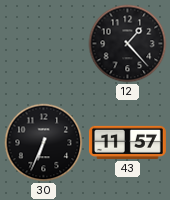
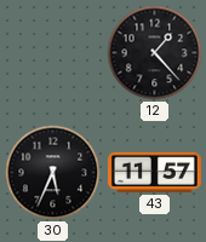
30: 6:34 -> 5:34 (53, 173)
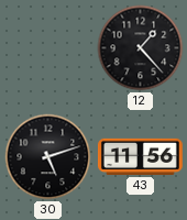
30: 5:34 -> 5:12 (48, 157)
43: 11:57 -> 11:56 (140, 156)
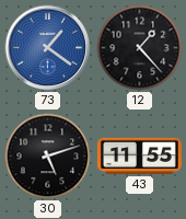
73: none -> 1:21 (48, 48)
43: 11:56 -> 11:55 (139, 155)
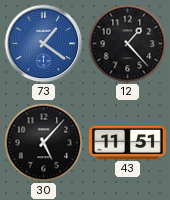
30: 5:12 -> 5:07 (44, 143)
43: 11:55 -> 11:51 (127, 142)
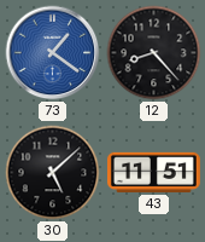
12: 1:23 -> 8:23 (154, 53)
30: 5:07 -> 5:08 (53, 173)
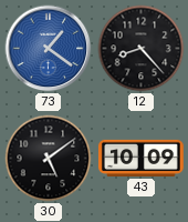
30: 5:08 -> 5:09 (49, 159)
43: 11:51 -> 10:09 (140, 158)
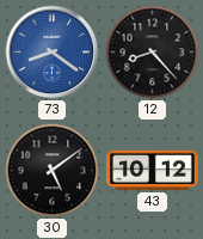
73: 1:21 -> 8:21 (53, 53)
43: 10:09 -> 10:12 (152, 170)
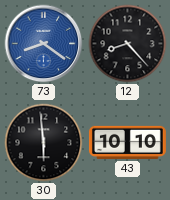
30: 5:09 -> 5:59 (44, 143)
43: 10:12 -> 10:10 (127, 142)
